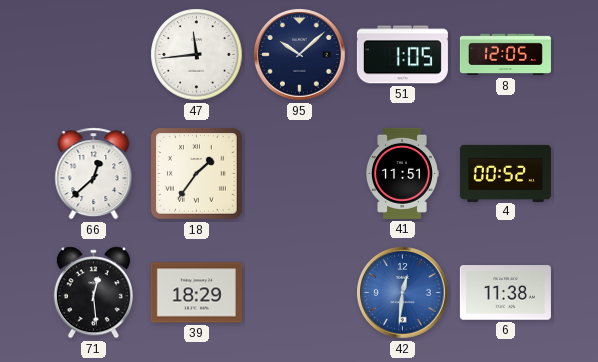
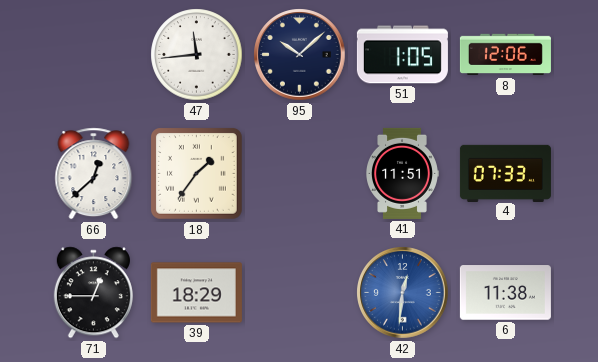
8: 12:05 -> 12:06 (505, 55)
4: 00:52 -> 07:33 (505, 173)
71: 12:29 -> 12:45 (93, 293)
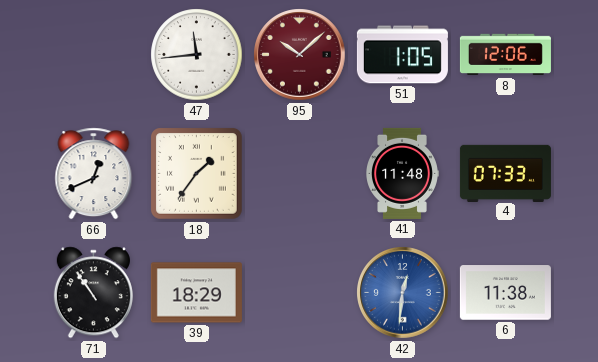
95 dial: navy -> burgundy (300, 55)
66: 12:38 -> 12:41 (94, 174)
41: 11:51 -> 11:48 (403, 173)
71: 12:45 -> 10:54 (93, 293)
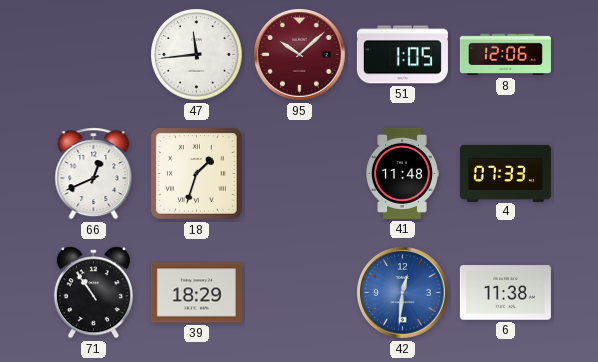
18: 1:36 -> 1:33 (197, 174)
